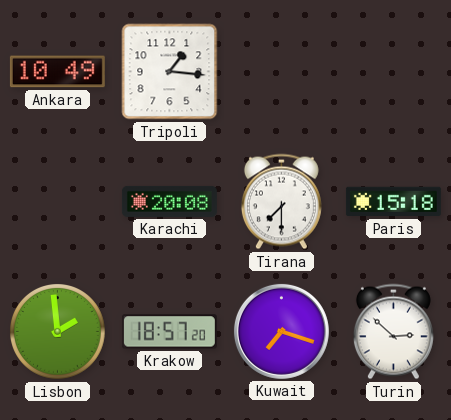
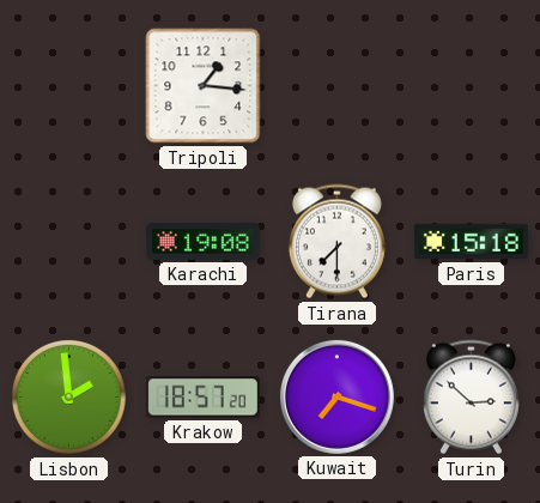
Ankara: 10:49 -> none (57, 72)
Karachi: 20:08 -> 19:08 (202, 241)
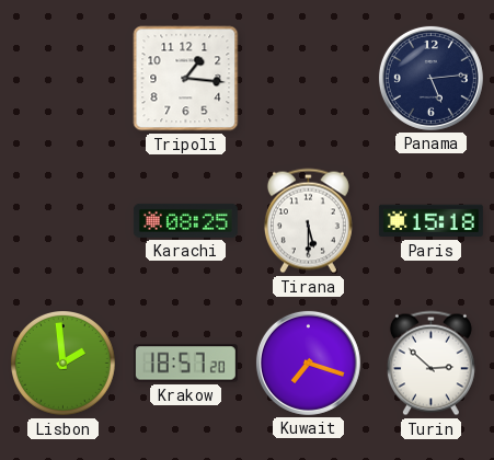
Panama: none -> 5:14 (430, 78)
Karachi: 19:08 -> 08:25 (185, 220)
Tirana: 7:30 -> 5:30 (308, 221)
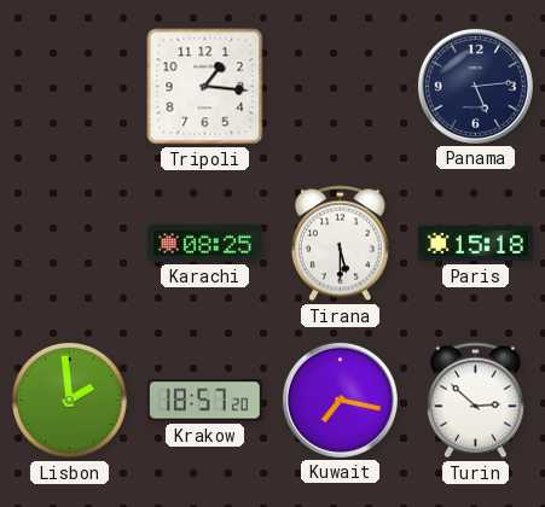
Kuwait: 7:18 -> 7:17 (340, 400)
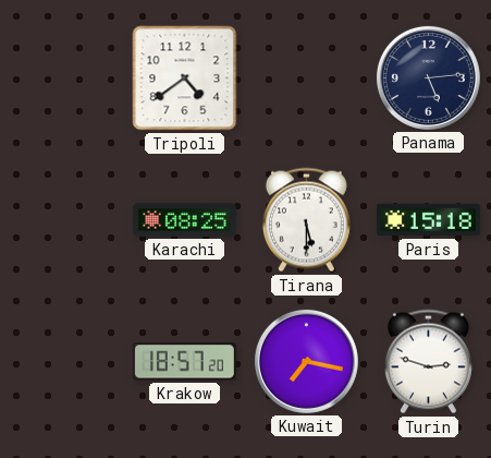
Tripoli: 1:16 -> 4:39 (185, 79)
Lisbon: 1:59 -> none (70, 401)
Turin: 2:52 -> 2:48 (428, 362)
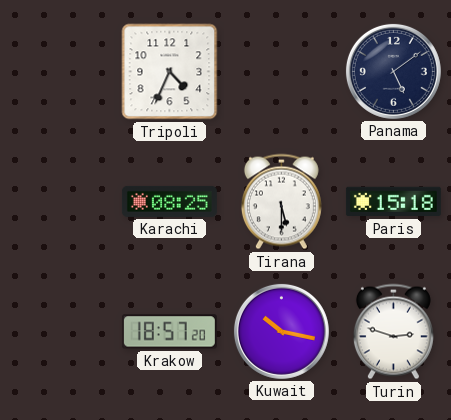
Tripoli: 4:39 -> 4:34 (170, 72)
Panama: 5:14 -> 5:09 (393, 71)
Kuwait: 7:17 -> 10:17 (281, 331)
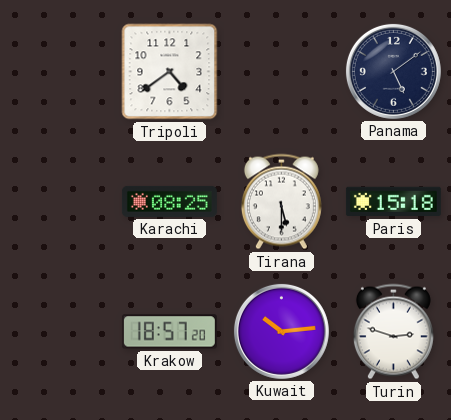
Tripoli: 4:34 -> 4:39 (170, 72)
Kuwait: 10:17 -> 10:14 (281, 331)
